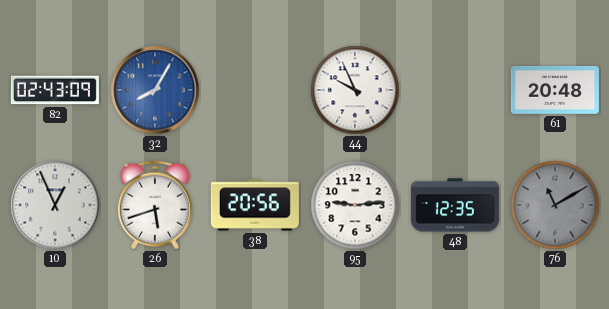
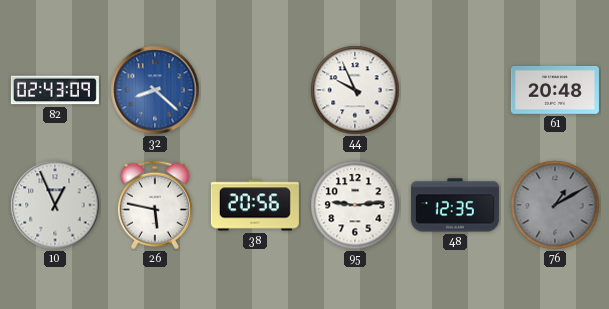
32: 8:05 -> 8:22 (155, 90)
26: 5:42 -> 5:47 (155, 205)
76: 11:10 -> 1:10 (555, 205)
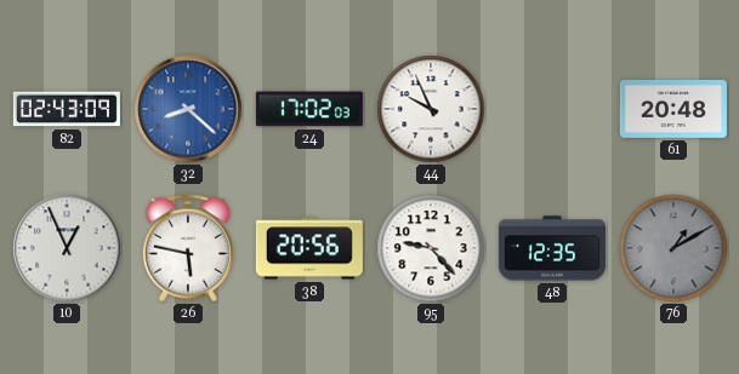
24: none -> 17:02 (309, 109)
95: 9:14 -> 9:23 (431, 248)
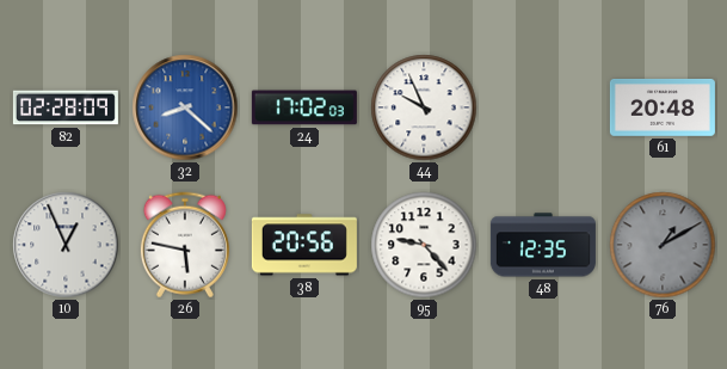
82: 02:43 -> 02:28 (66, 107)
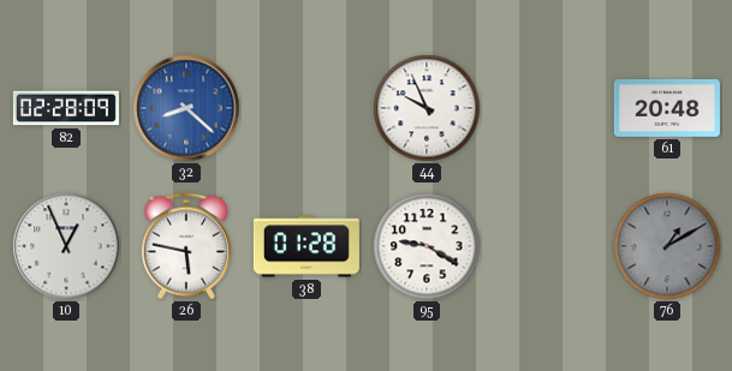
24: 17:02 -> none (304, 107)
38: 20:56 -> 01:28 (307, 246)
95: 9:23 -> 9:20 (427, 246)
48: 12:35 -> none (543, 245)
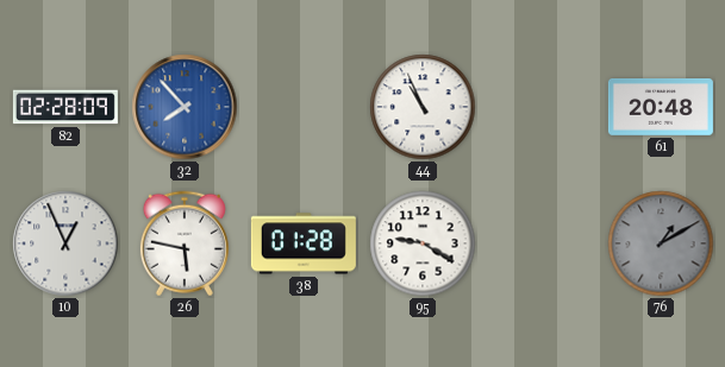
32: 8:22 -> 7:53 (185, 107)
44: 9:56 -> 10:56 (423, 107)
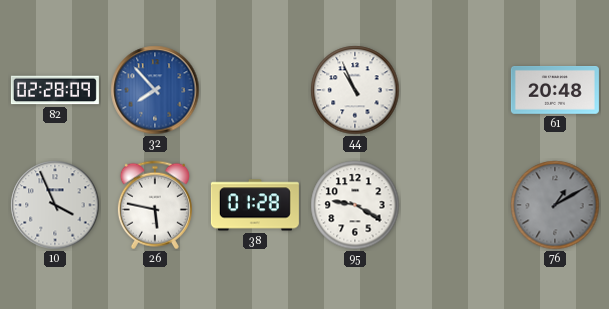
10: 12:56 -> 3:56 (55, 205)
